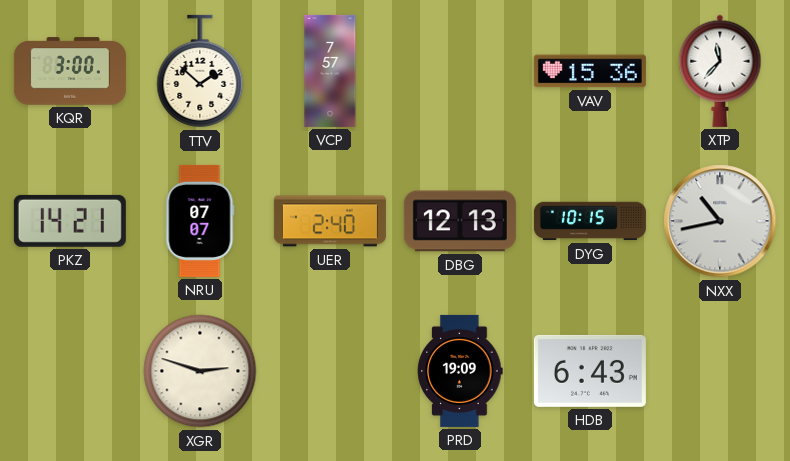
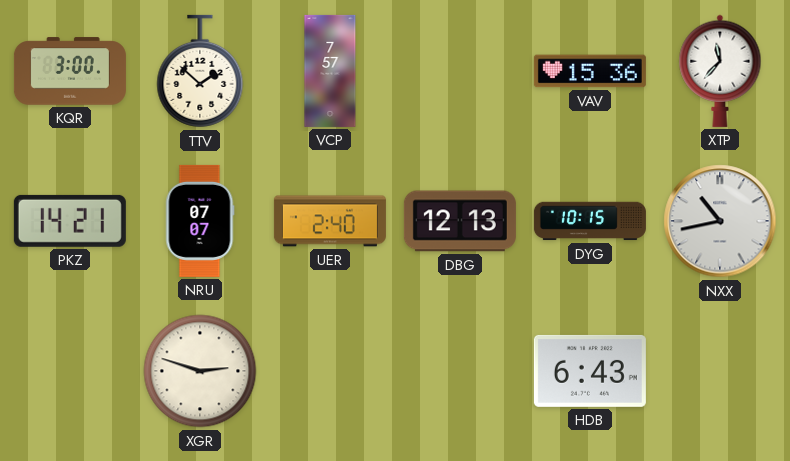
PRD: 19:09 -> none (460, 371)
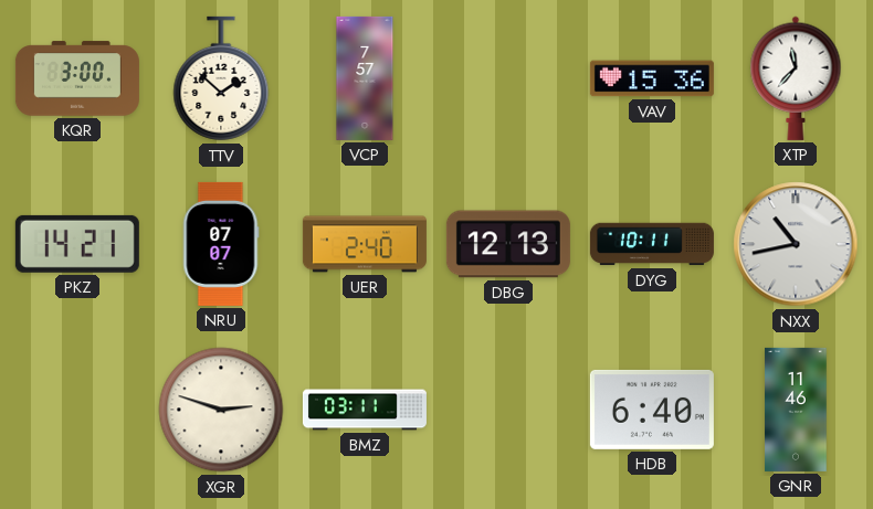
DYG: 10:15 -> 10:11 (652, 244)
BMZ: none -> 03:11 (365, 410)
HDB: 6:43 -> 6:40 (652, 410)
GNR: none -> 11:46 (796, 410)
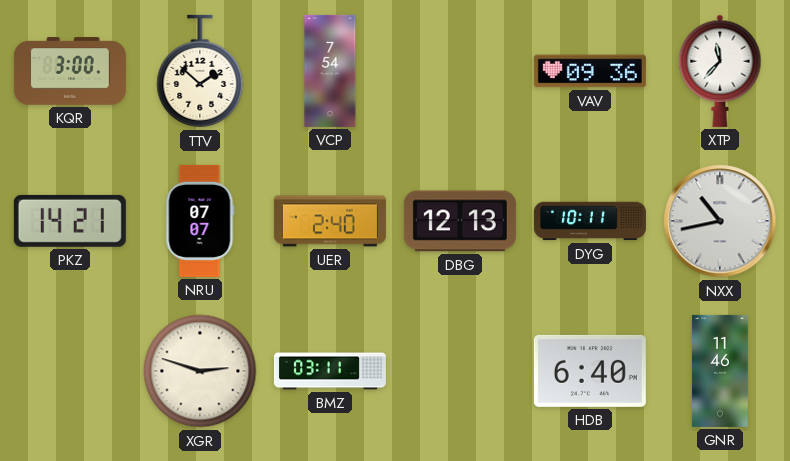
VCP: 7:57 -> 7:54 (330, 71)
VAV: 15:36 -> 09:36 (590, 71)
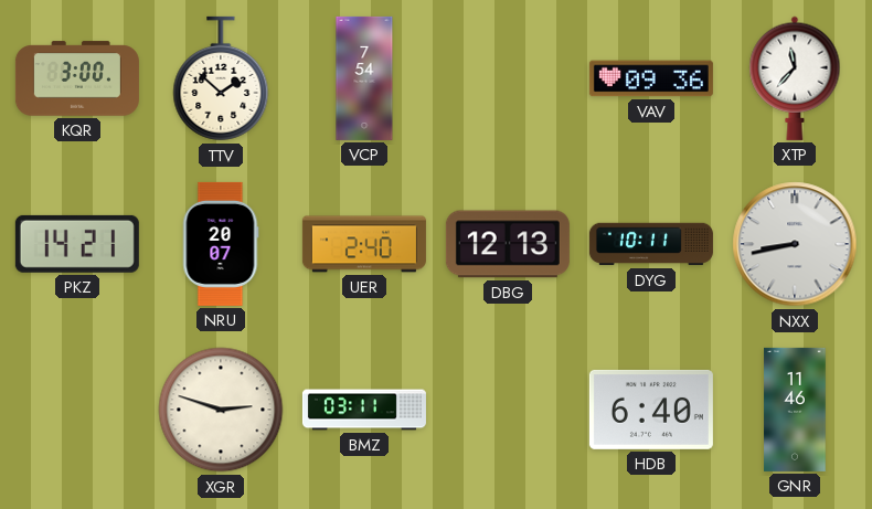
NRU: 07:07 -> 20:07 (221, 244)
NXX: 10:43 -> 8:43 (795, 244)
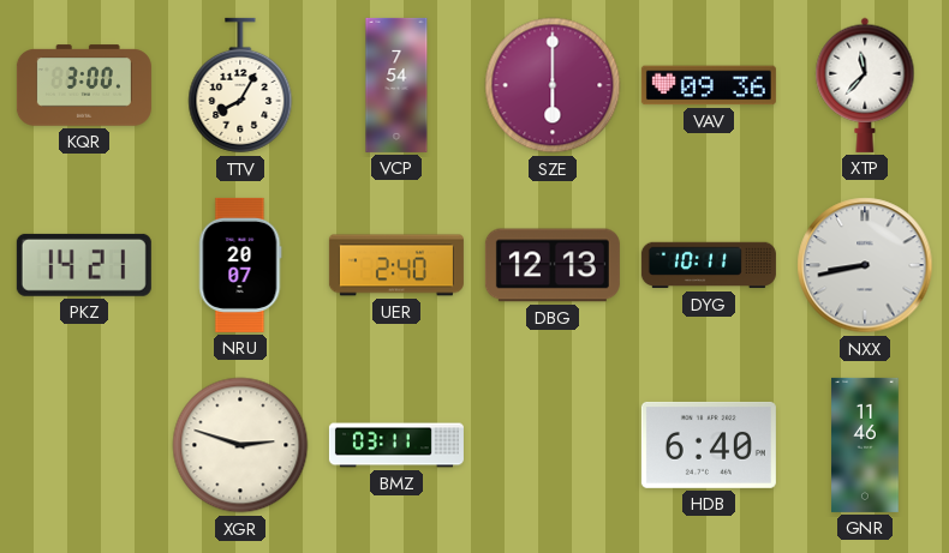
TTV: 1:52 -> 8:05 (240, 85)
SZE: none -> 6:00 (553, 85)
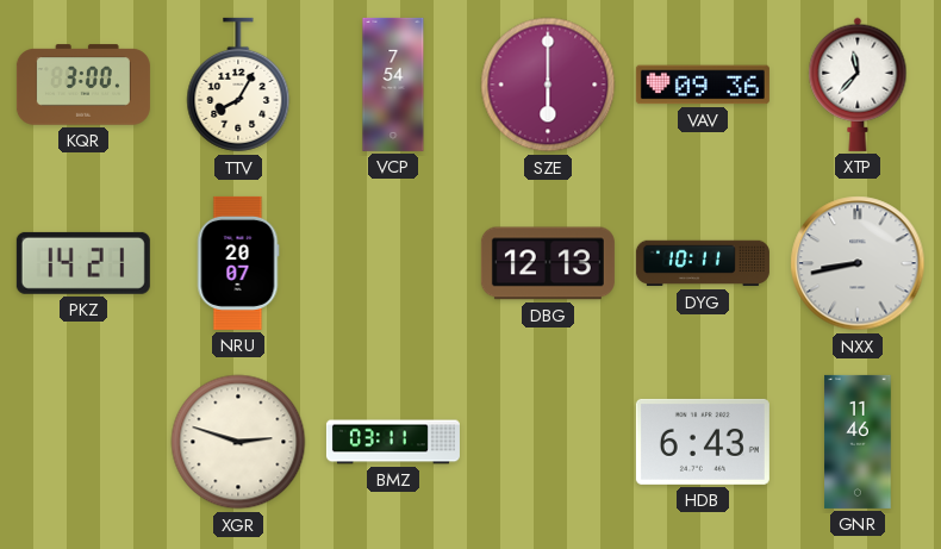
UER: 2:40 -> none (396, 265)
HDB: 6:40 -> 6:43 (703, 442)
